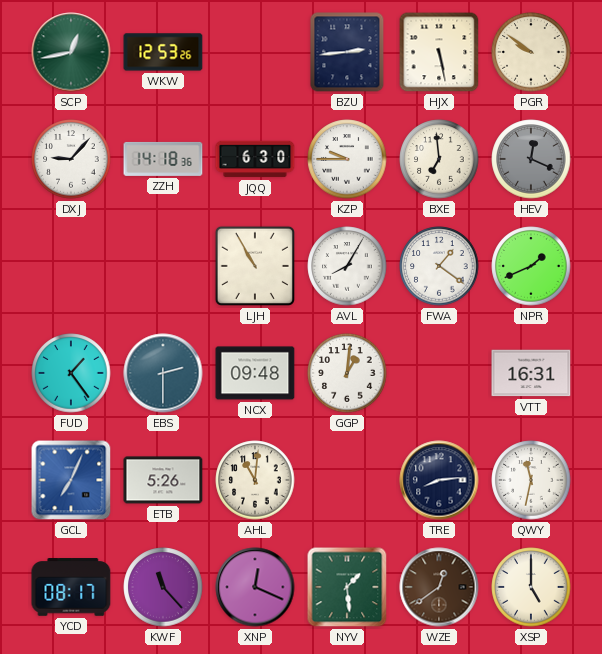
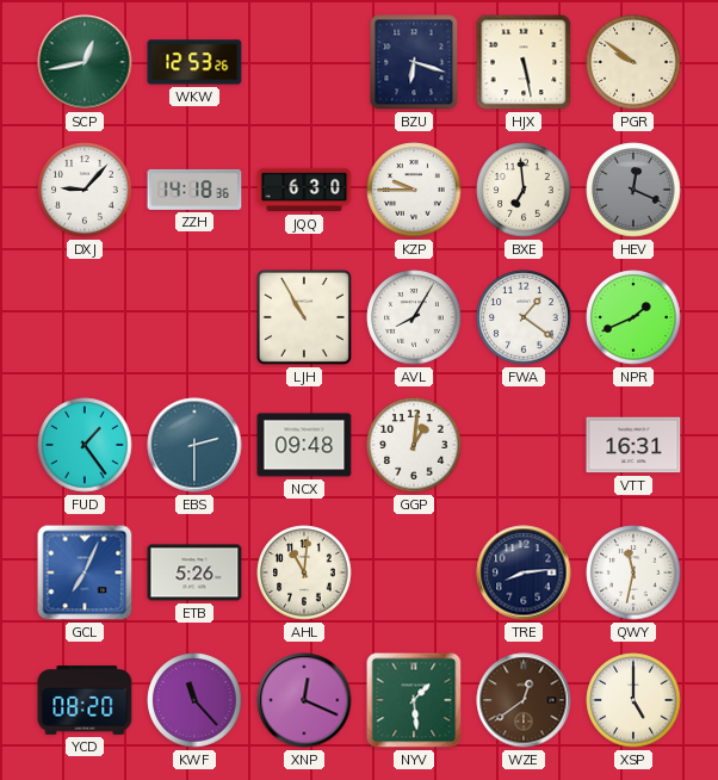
BZU: 2:44 -> 6:18 (414, 62)
YCD: 08:17 -> 08:20 (85, 700)
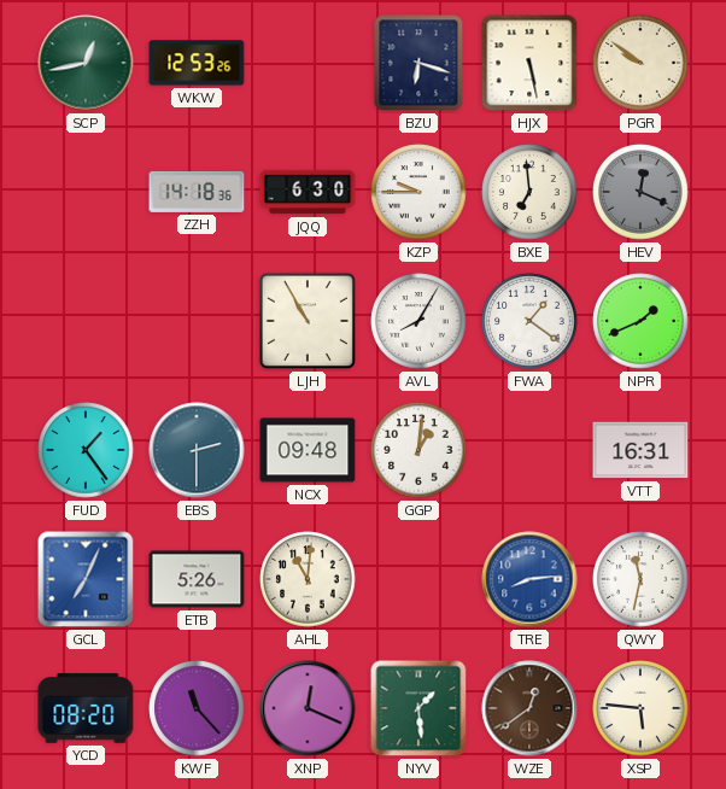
DXJ: 9:07 -> none (85, 190)
TRE dial: navy -> blue (529, 579)
XSP: 5:00 -> 5:46 (640, 708)
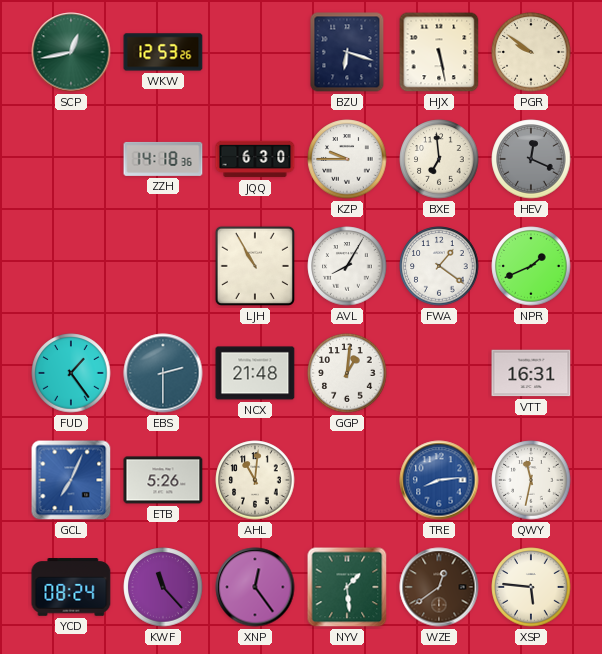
NCX: 09:48 -> 21:48 (255, 373)
YCD: 08:20 -> 08:24 (71, 587)
XNP: 12:19 -> 12:24 (255, 587)
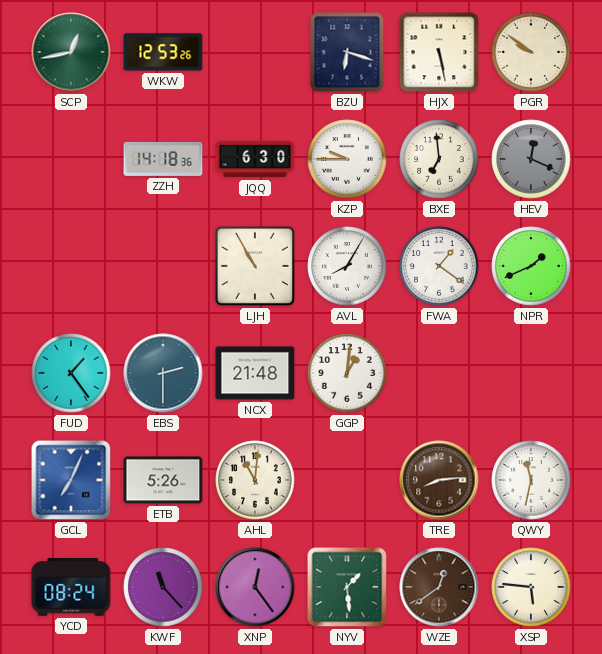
VTT: 16:31 -> none (531, 373)
TRE dial: blue -> brown (439, 480)
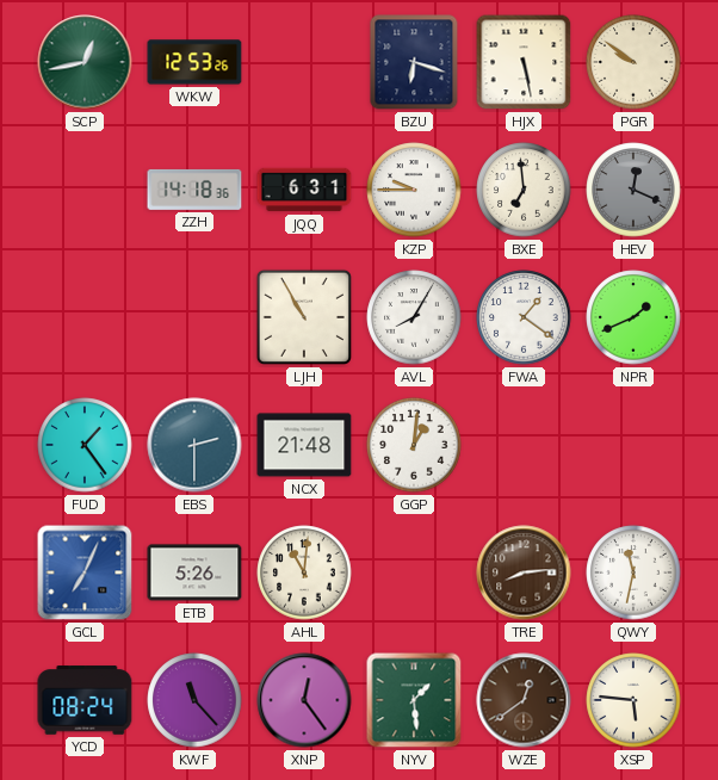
JQQ: 6:30 -> 6:31 (304, 190)
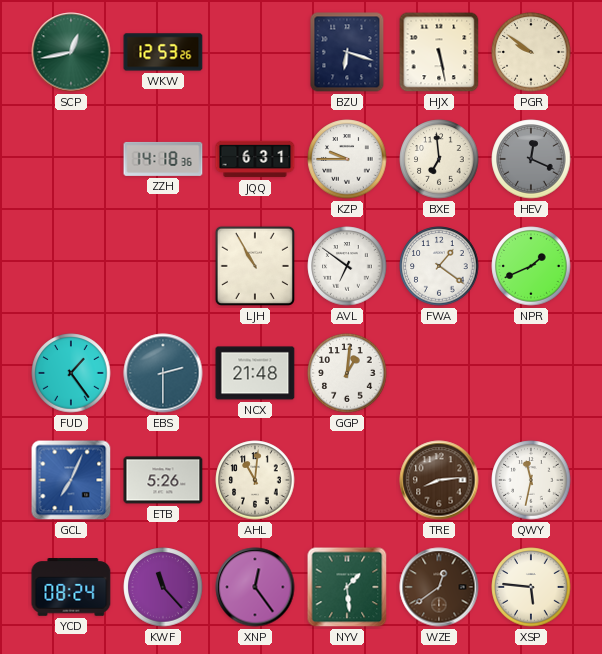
AVL: 8:05 -> 6:51 (347, 266)
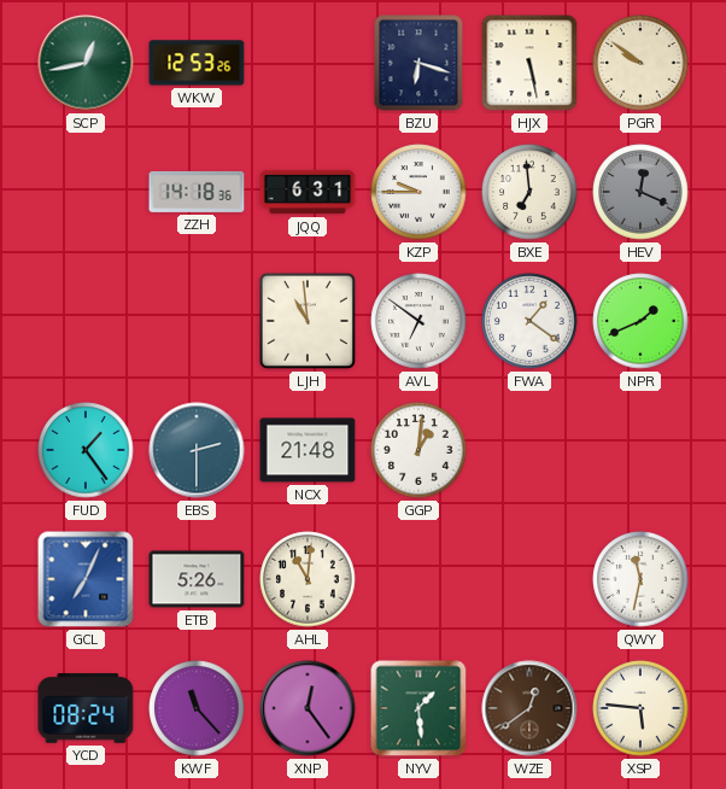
LJH: 10:55 -> 10:59 (308, 321)
TRE: 8:14 -> none (439, 480)
